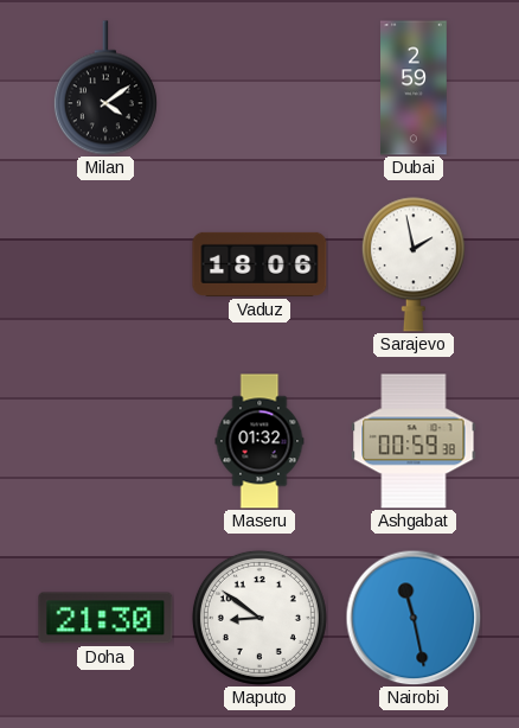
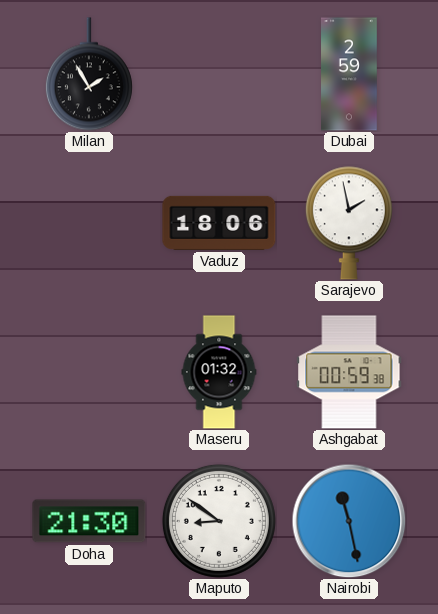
Milan: 4:09 -> 1:55 (89, 74)
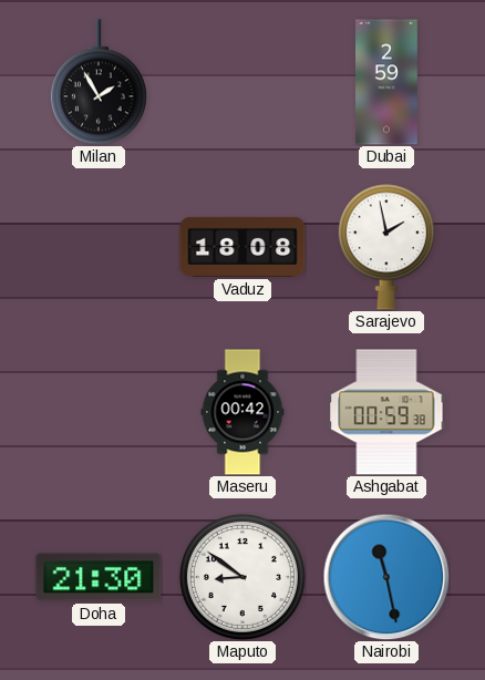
Vaduz: 18:06 -> 18:08 (242, 247)
Maseru: 01:32 -> 00:42 (242, 412)
